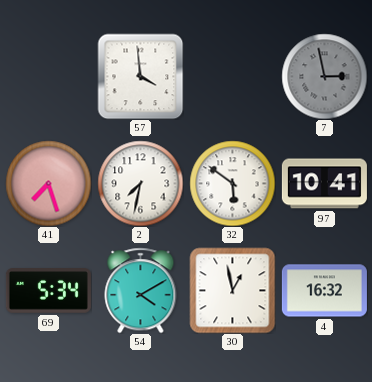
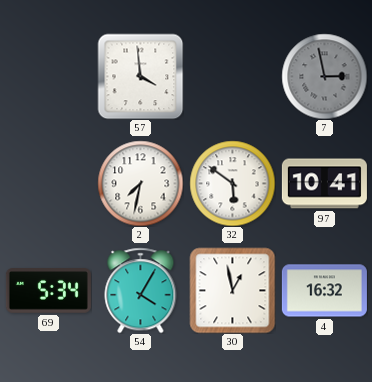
41: 7:27 -> none (48, 183)
54: 4:10 -> 4:05 (141, 290)
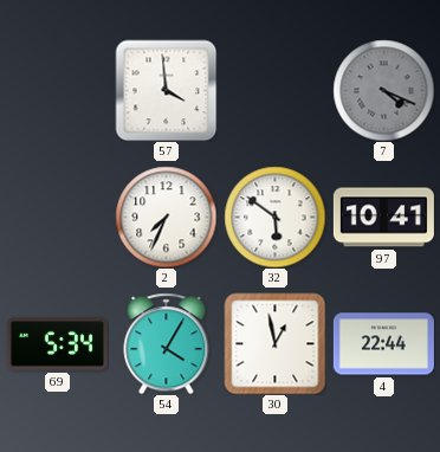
7: 2:58 -> 4:19 (383, 90)
2: 7:32 -> 7:34 (166, 217)
4: 16:32 -> 22:44 (383, 344)
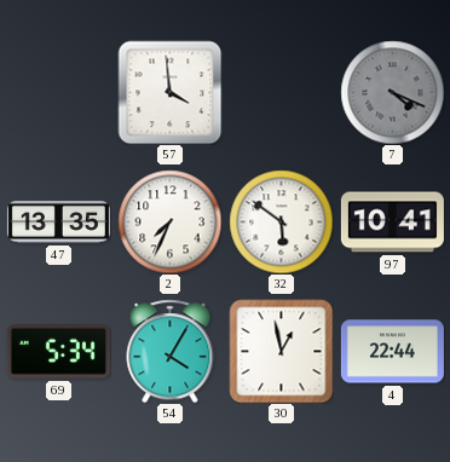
47: none -> 13:35 (58, 223)
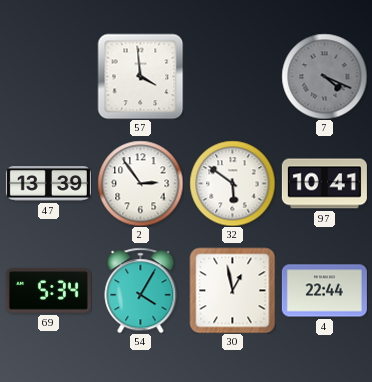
47: 13:35 -> 13:39 (48, 184)
2: 7:34 -> 2:54 (140, 183)
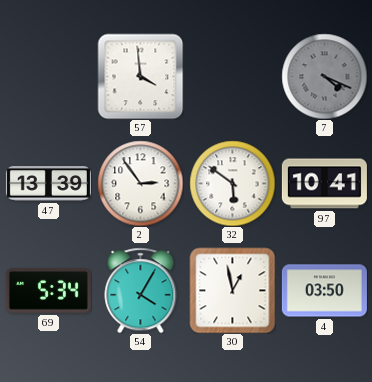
4: 22:44 -> 03:50 (324, 291)
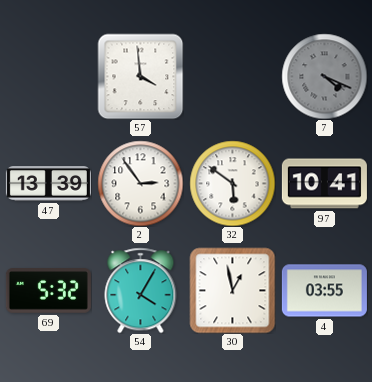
69: 5:34 -> 5:32 (48, 291)
4: 03:50 -> 03:55 (324, 291)
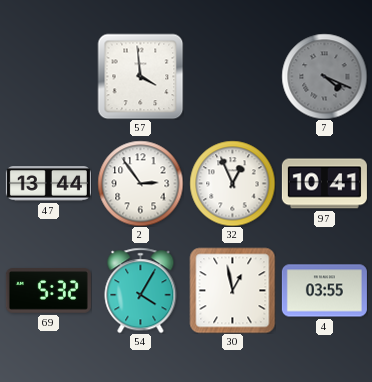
47: 13:39 -> 13:44 (48, 184)
32: 5:51 -> 12:56 (232, 183)
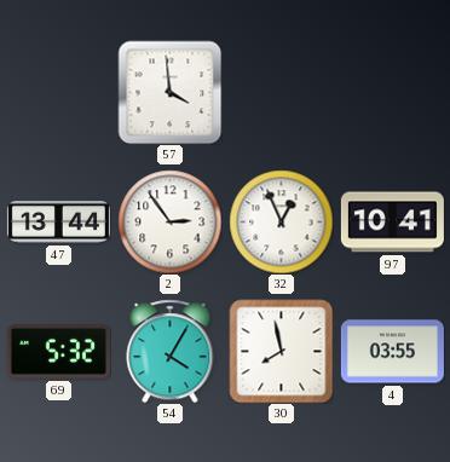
7: 4:19 -> none (324, 76)
30: 12:58 -> 7:58 (281, 351)
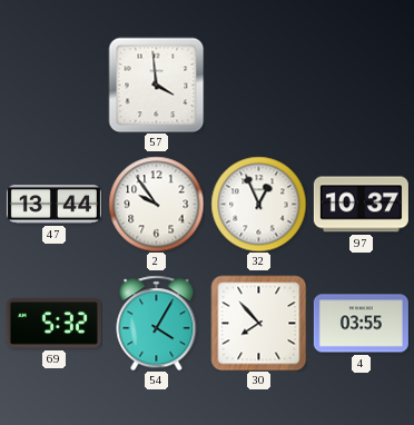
2: 2:54 -> 9:54 (156, 204)
97: 10:41 -> 10:37 (361, 205)
30: 7:58 -> 7:53 (258, 323)
